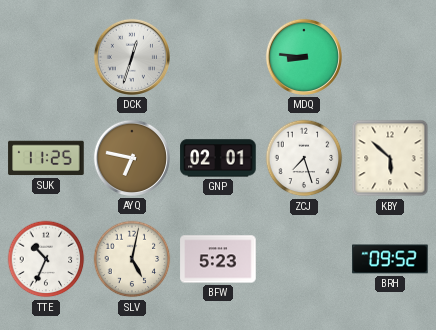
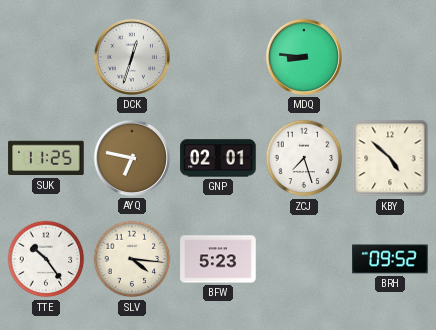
KBY: 5:52 -> 4:52 (390, 158)
TTE: 10:34 -> 10:24 (46, 259)
SLV: 5:02 -> 4:16 (132, 259)
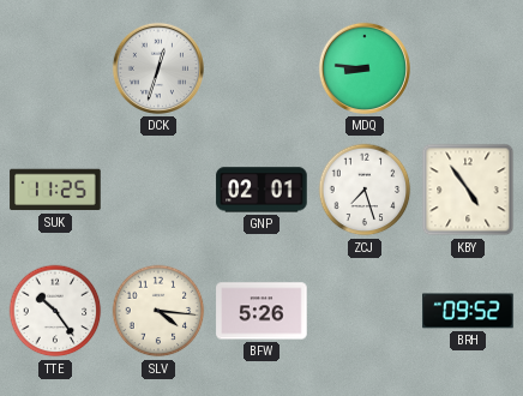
AYQ: 6:47 -> none (132, 158)
KBY: 4:52 -> 4:54 (468, 190)
BFW: 5:23 -> 5:26 (261, 311)
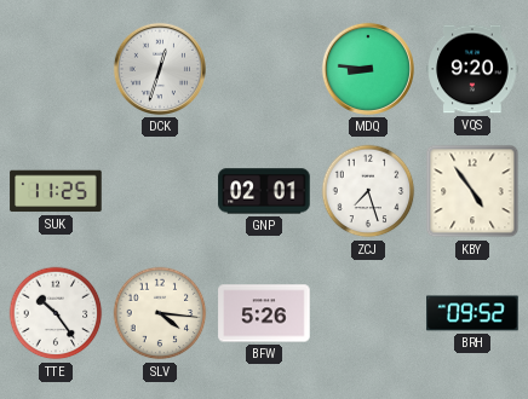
VQS: none -> 9:20 (472, 69)
